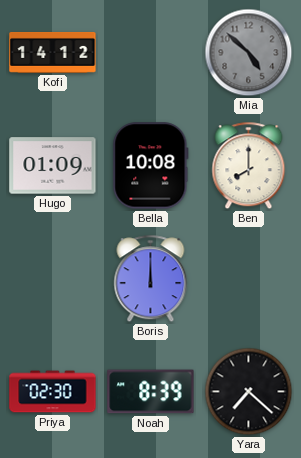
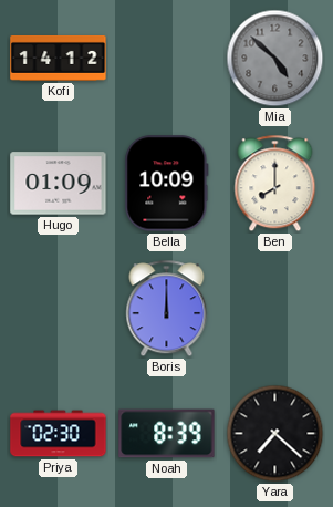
Bella: 10:08 -> 10:09 (167, 184)
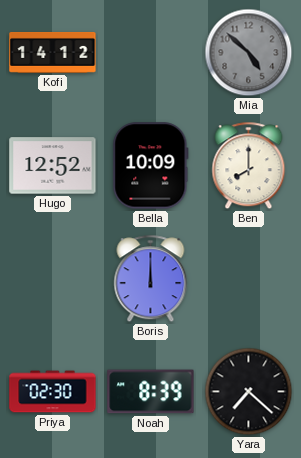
Hugo: 01:09 -> 12:52 (53, 166)
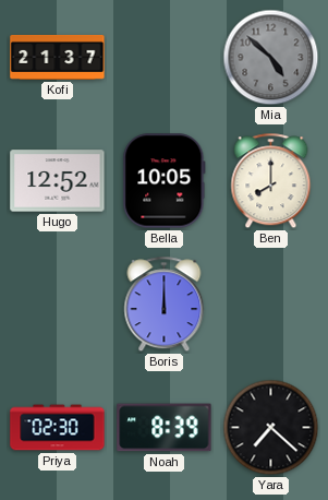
Kofi: 14:12 -> 21:37 (58, 57)
Bella: 10:09 -> 10:05 (165, 181)
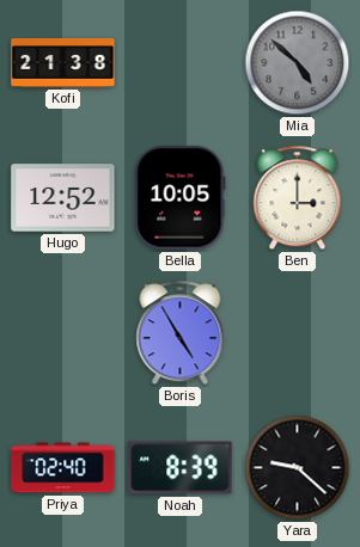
Kofi: 21:37 -> 21:38 (63, 62)
Ben: 8:00 -> 3:00 (298, 198)
Boris: 12:00 -> 4:55 (181, 333)
Priya: 02:30 -> 02:40 (63, 468)
Yara: 7:22 -> 9:22 (298, 468)
